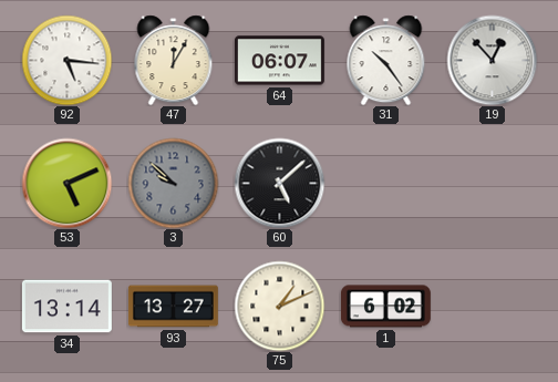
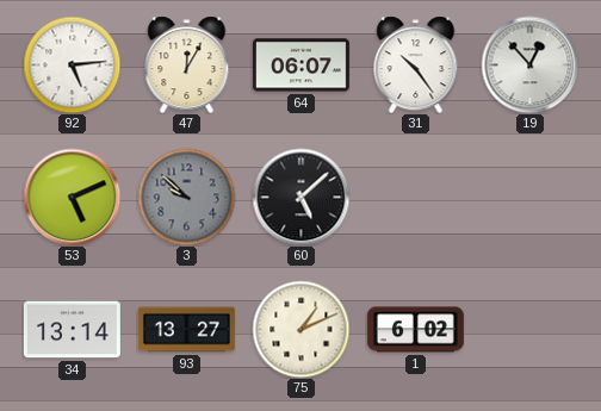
92: 5:16 -> 5:14 (72, 64)
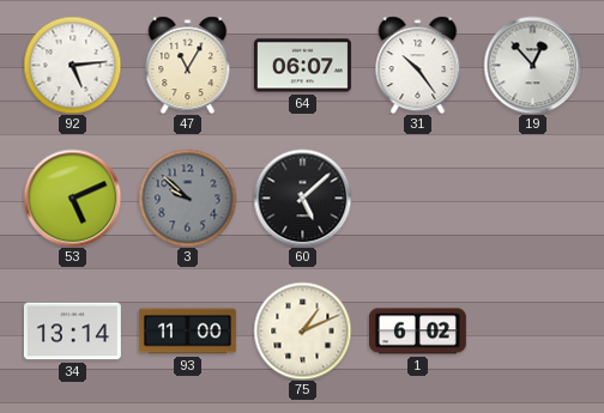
47: 12:05 -> 11:05 (188, 65)
93: 13:27 -> 11:00 (187, 332)
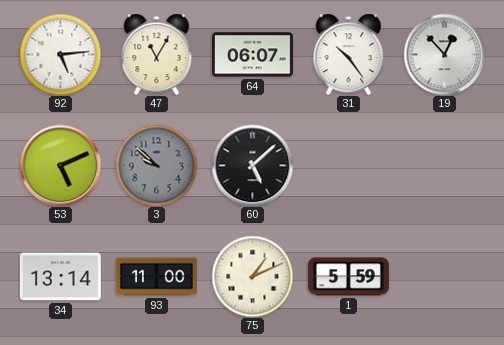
1: 6:02 -> 5:59 (348, 277)
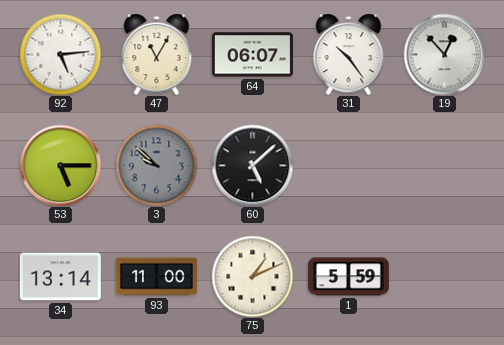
53: 5:11 -> 5:15 (60, 165)
